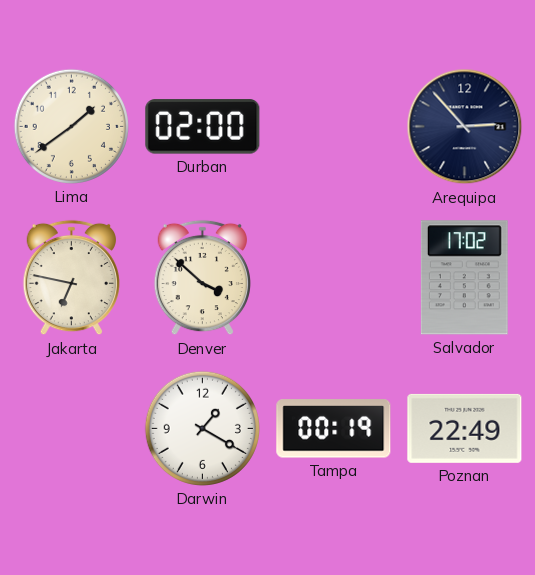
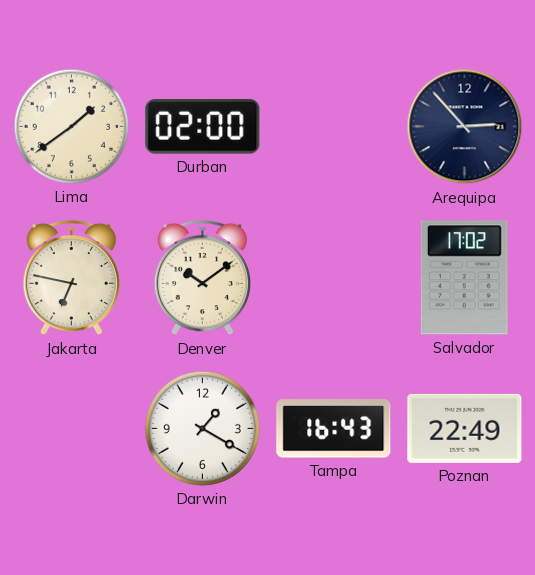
Denver: 3:52 -> 10:09 (202, 278)
Tampa: 00:19 -> 16:43 (334, 429)
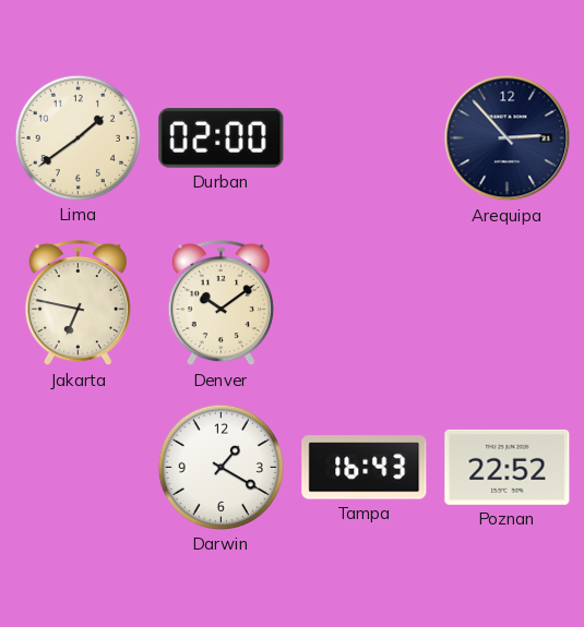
Salvador: 17:02 -> none (464, 278)
Poznan: 22:49 -> 22:52 (508, 467)
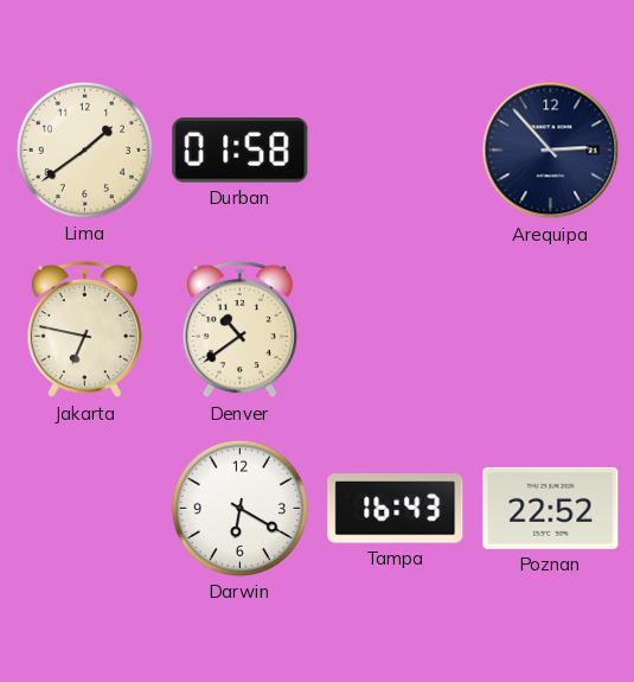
Durban: 02:00 -> 01:58 (241, 151)
Denver: 10:09 -> 10:39 (239, 330)
Darwin: 1:20 -> 6:20 (239, 508)
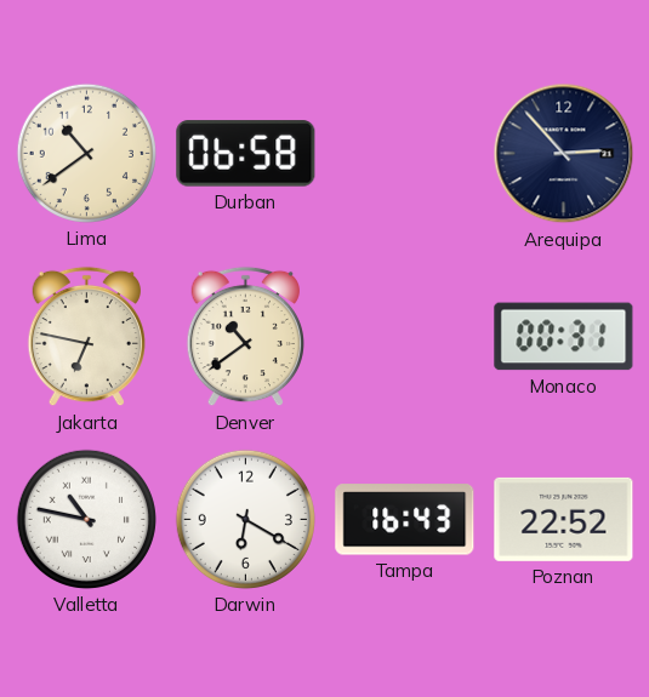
Lima: 1:39 -> 10:39 (86, 153)
Durban: 01:58 -> 06:58 (246, 154)
Monaco: none -> 00:31 (564, 337)
Valletta: none -> 10:47 (86, 519)
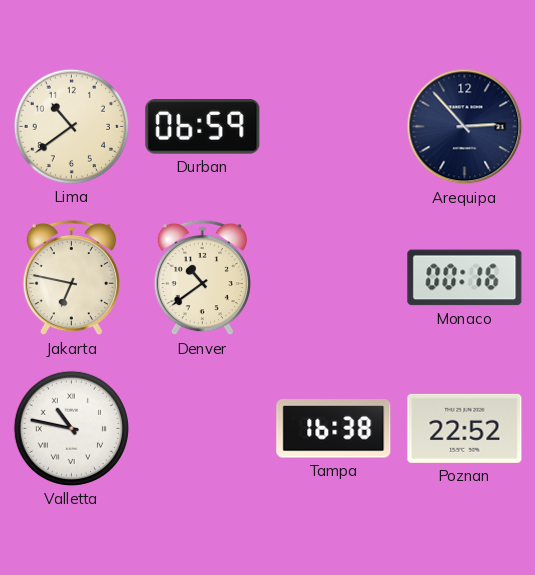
Durban: 06:58 -> 06:59 (203, 127)
Monaco: 00:31 -> 00:16 (465, 278)
Darwin: 6:20 -> none (245, 519)
Tampa: 16:43 -> 16:38 (334, 429)
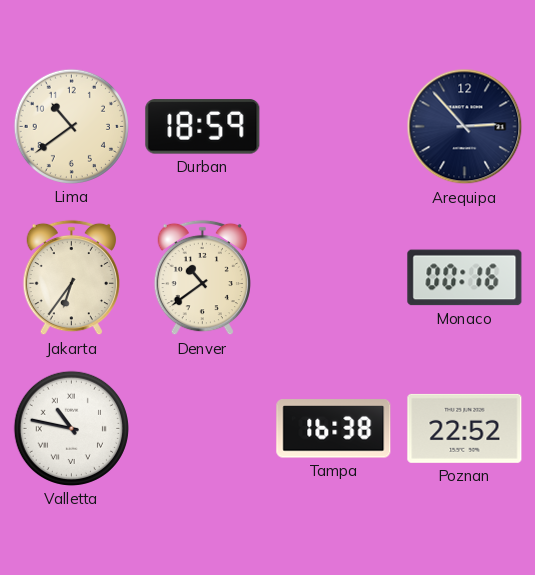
Durban: 06:59 -> 18:59 (203, 127)
Jakarta: 6:47 -> 6:36 (71, 278)
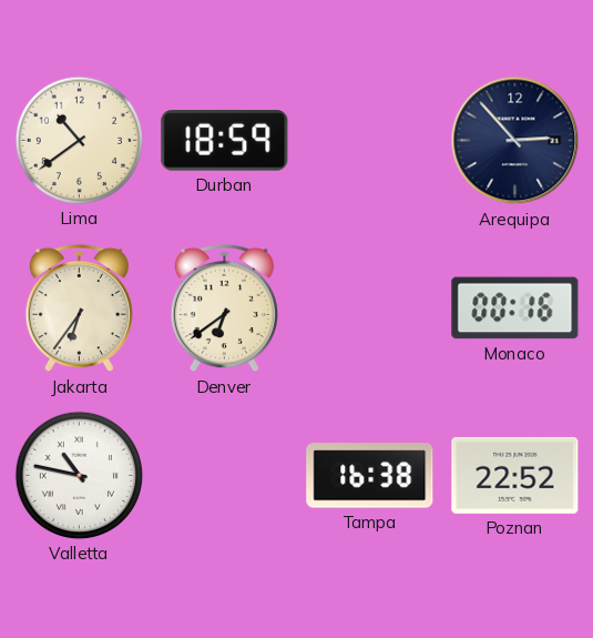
Denver: 10:39 -> 6:39 (224, 308)
